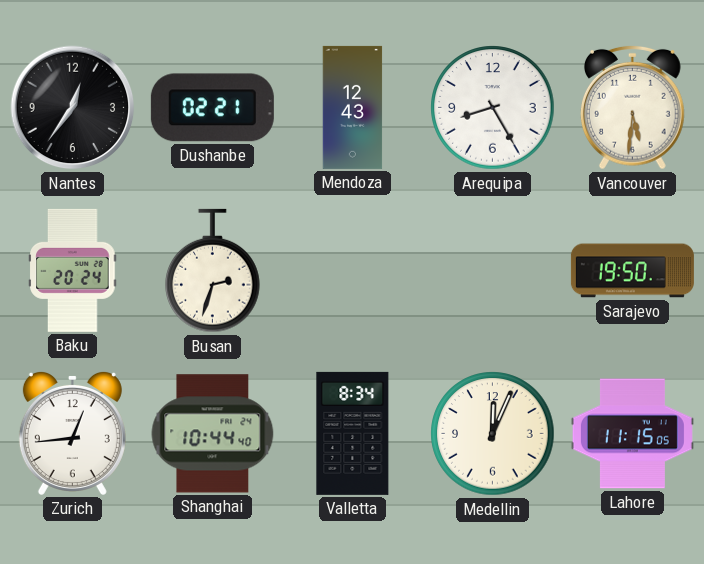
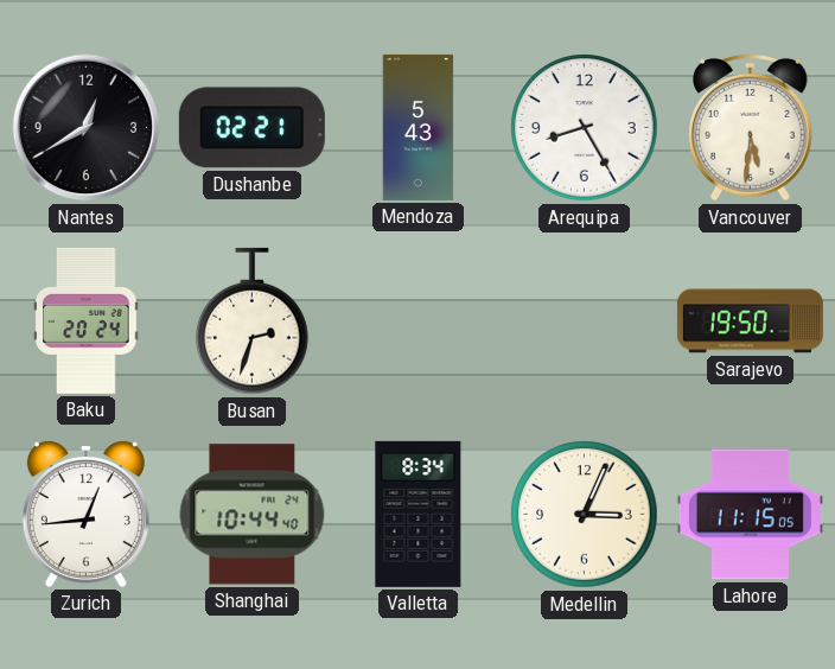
Nantes: 12:36 -> 12:40 (87, 128)
Mendoza: 12:43 -> 5:43 (419, 127)
Medellin: 12:04 -> 3:04 (585, 515)
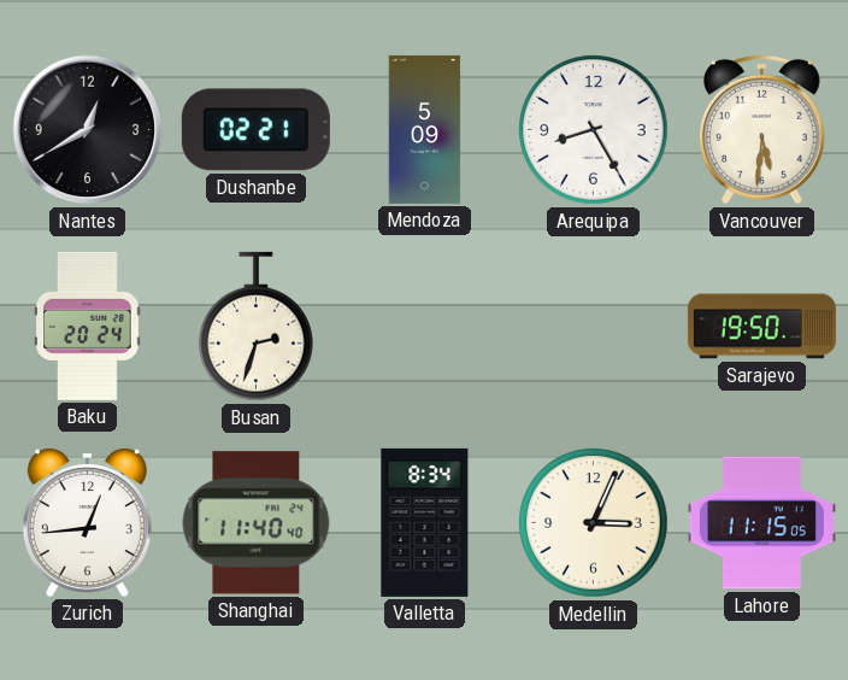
Mendoza: 5:43 -> 5:09 (425, 129)
Shanghai: 10:44 -> 11:40 (257, 523)
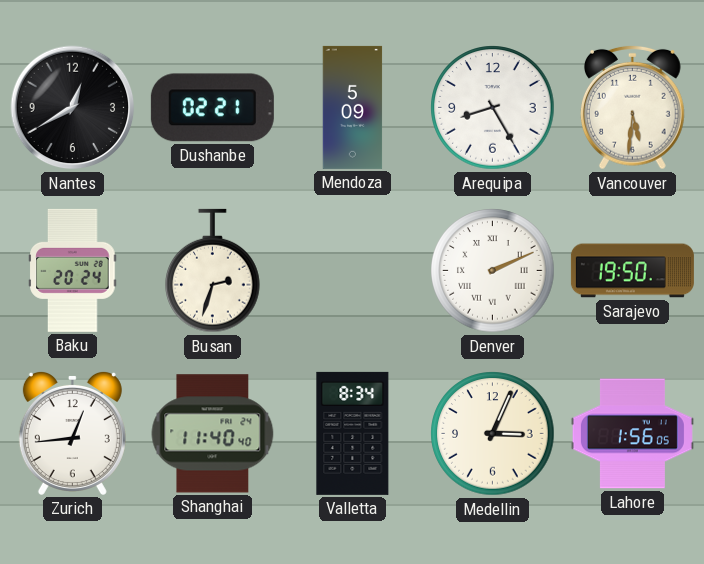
Denver: none -> 2:11 (493, 271)
Lahore: 11:15 -> 1:56 (632, 434)
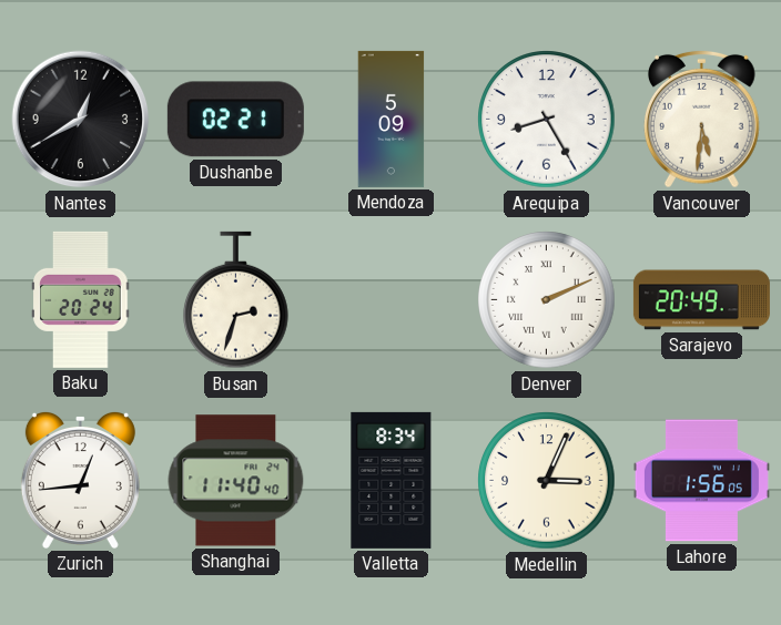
Sarajevo: 19:50 -> 20:49 (701, 300)
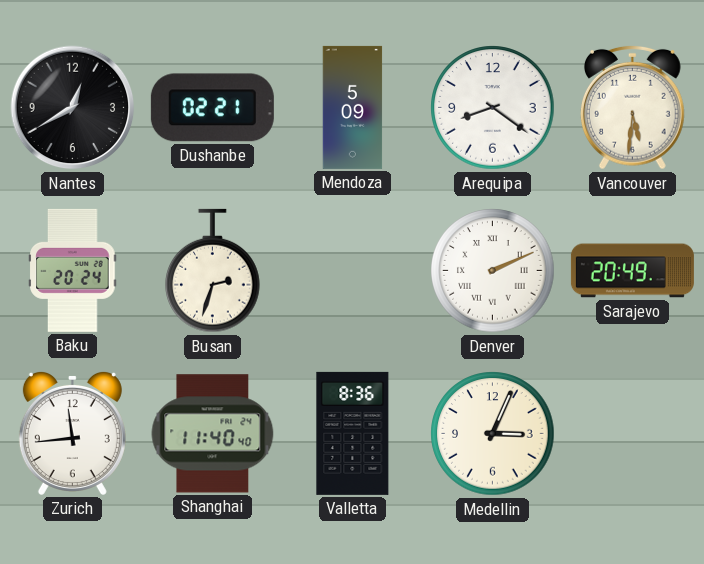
Arequipa: 8:25 -> 8:21 (493, 108)
Zurich: 12:44 -> 11:44 (72, 433)
Valletta: 8:34 -> 8:36 (353, 433)
Lahore: 1:56 -> none (701, 481)
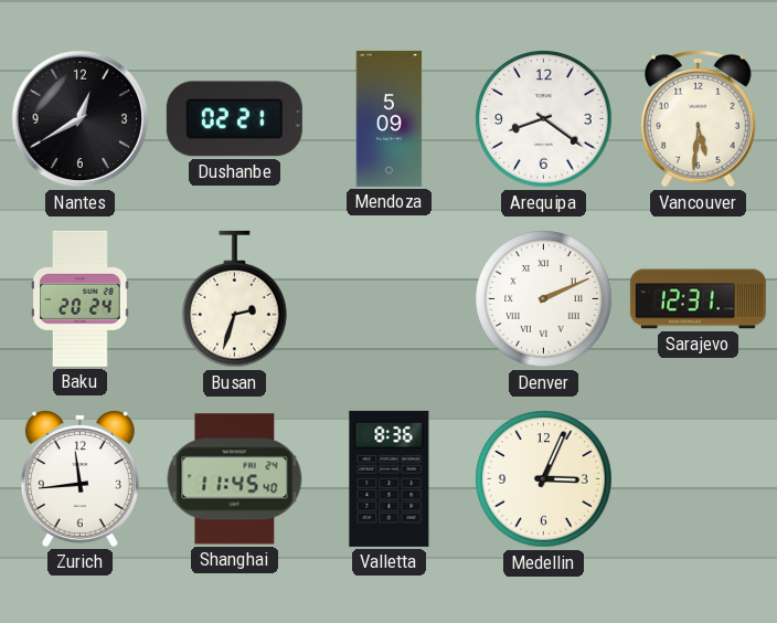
Sarajevo: 20:49 -> 12:31 (698, 299)
Shanghai: 11:40 -> 11:45 (235, 479)
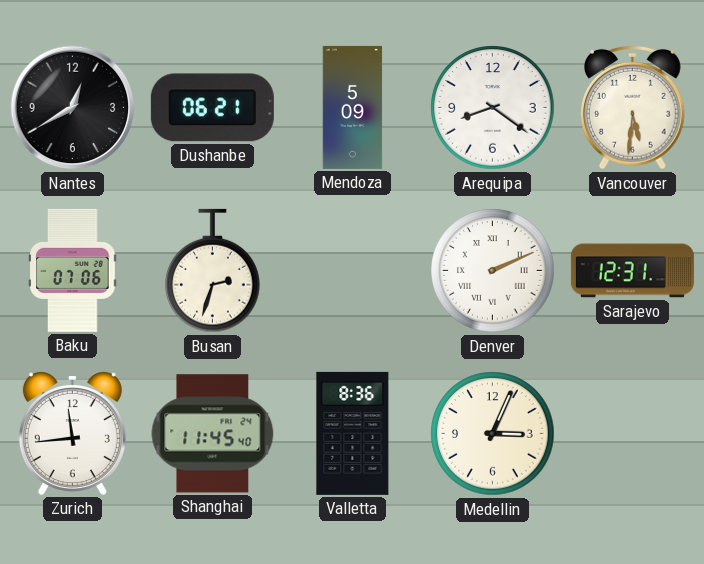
Dushanbe: 02:21 -> 06:21 (212, 108)
Baku: 20:24 -> 07:06 (73, 270)
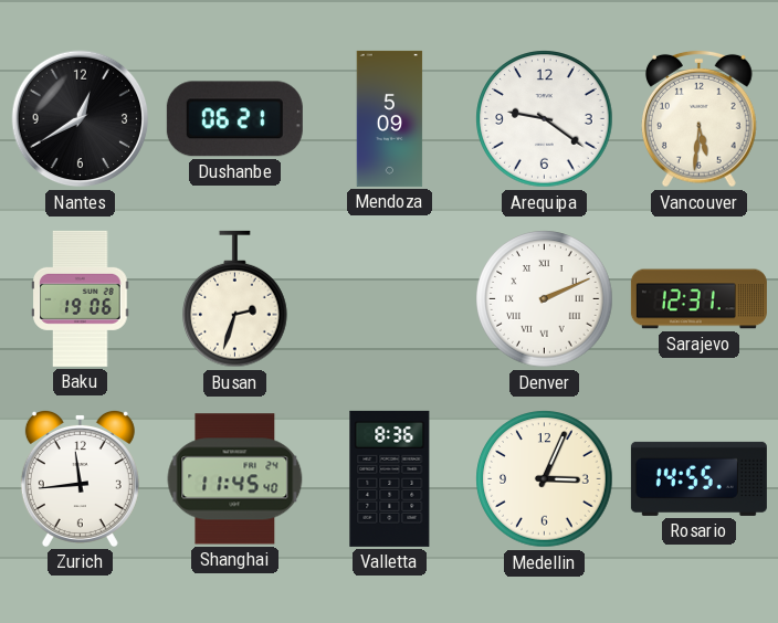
Arequipa: 8:21 -> 9:21 (545, 119)
Baku: 07:06 -> 19:06 (81, 298)
Rosario: none -> 14:55 (698, 478)
